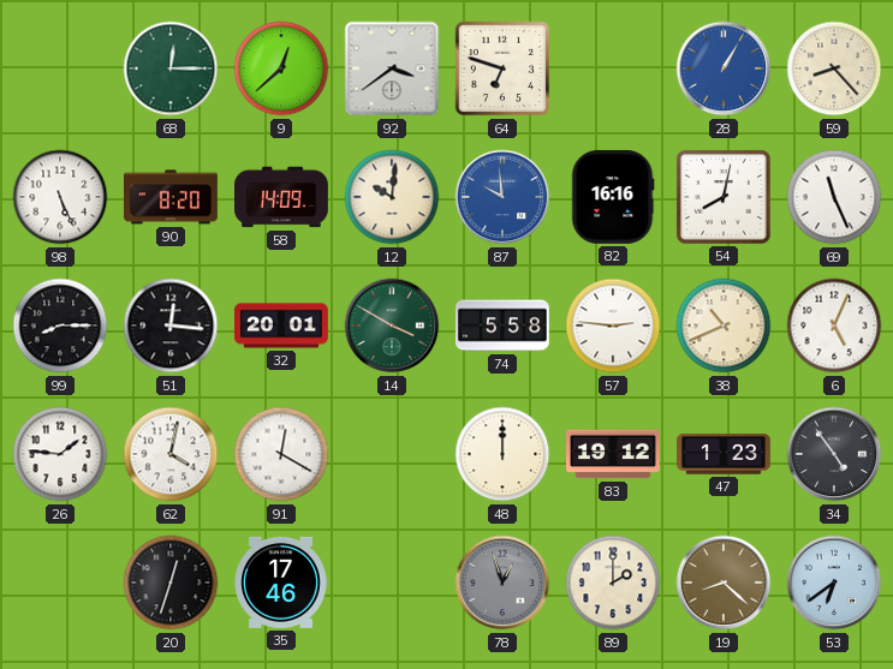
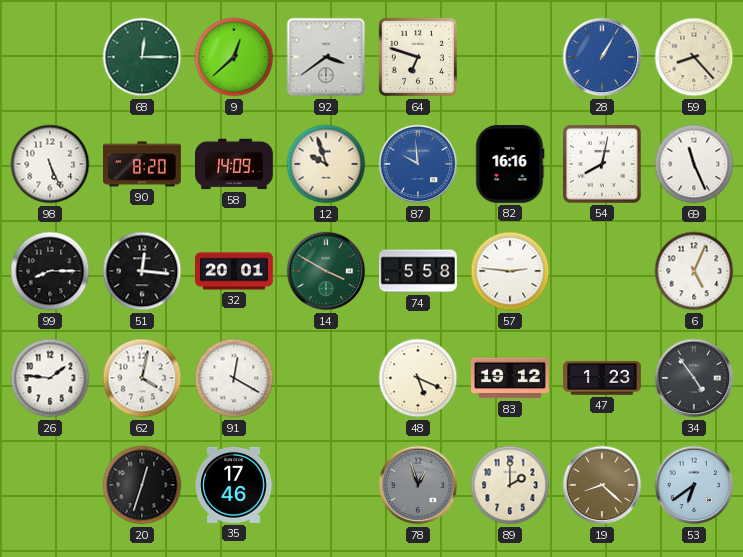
12: 10:01 -> 9:57 (326, 164)
38: 10:41 -> none (724, 325)
48: 12:00 -> 5:19 (418, 378)
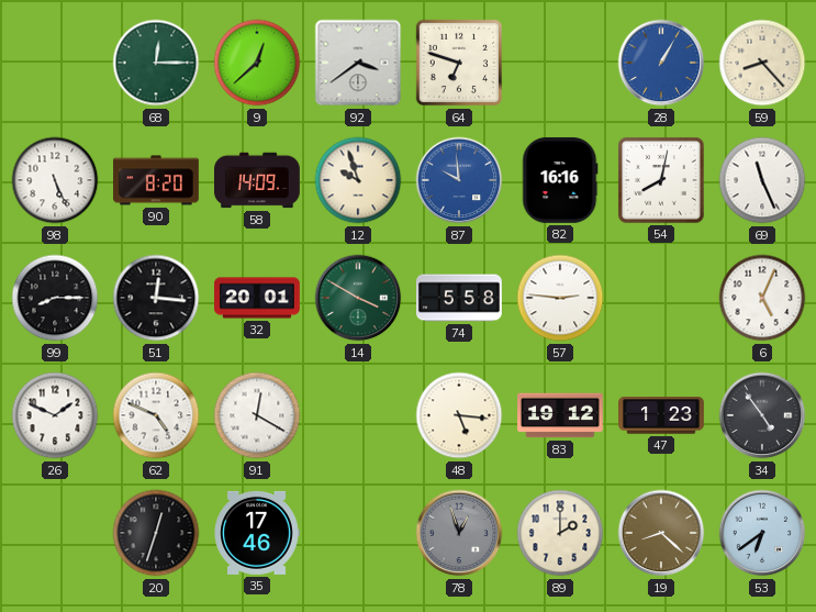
26: 1:46 -> 1:49 (55, 415)
62: 4:02 -> 4:49 (156, 415)
48: 5:19 -> 5:16 (459, 415)
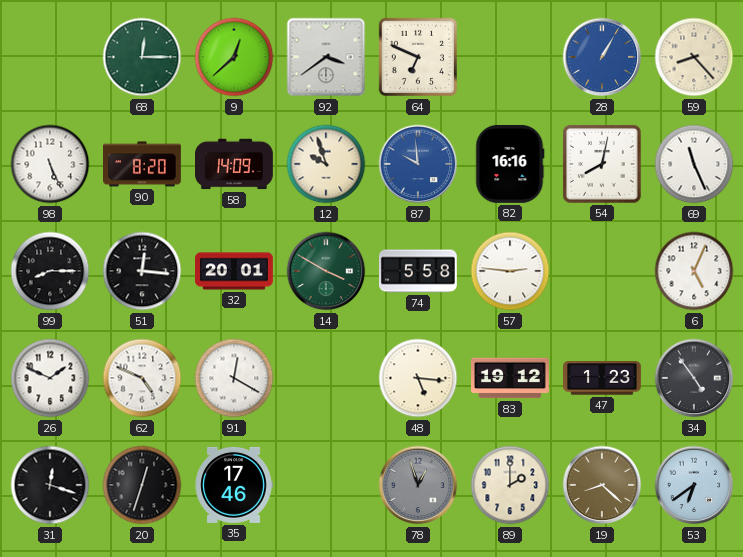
64: 6:48 -> 6:49 (418, 57)
31: none -> 12:18 (50, 485)
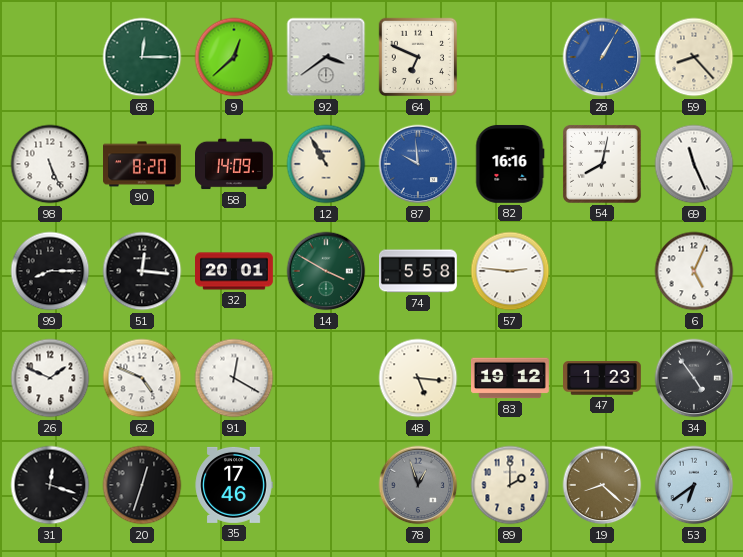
12: 9:57 -> 10:55 (326, 164)
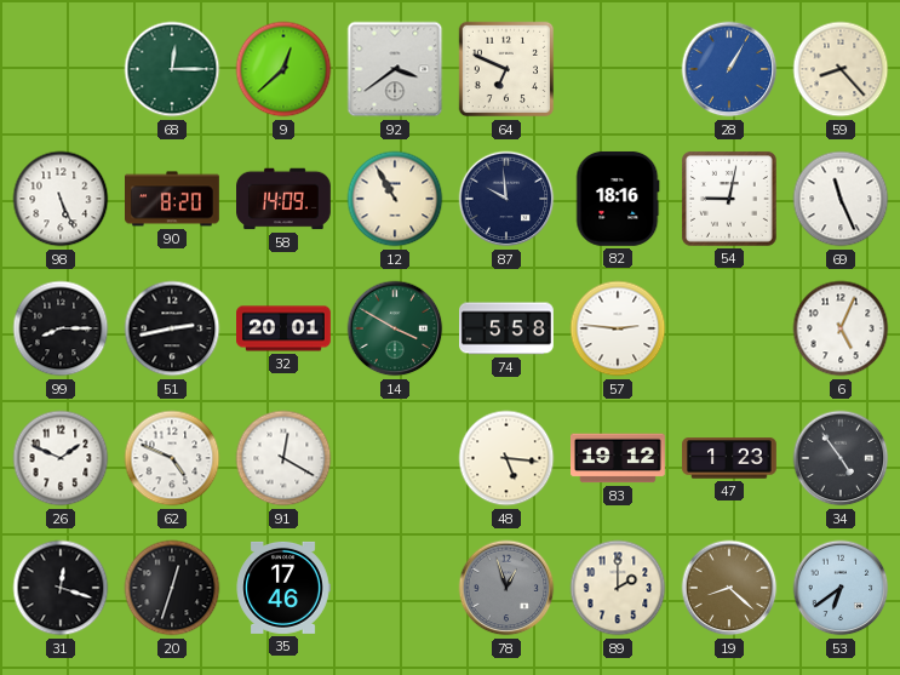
87 dial: blue -> navy (506, 199)
82: 16:16 -> 18:16 (618, 199)
54: 8:02 -> 9:02 (729, 199)
51: 12:16 -> 2:43 (172, 328)
